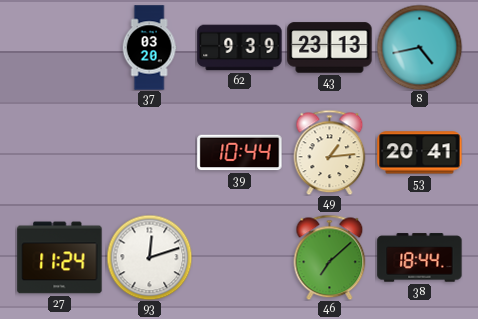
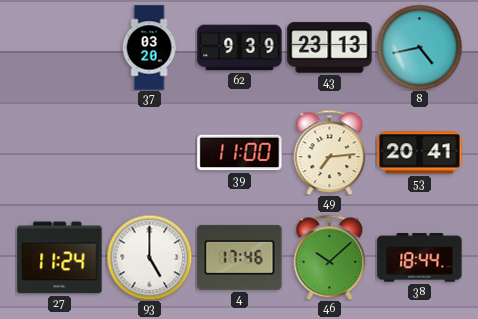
39: 10:44 -> 11:00 (240, 153)
49: 1:14 -> 7:14 (330, 152)
93: 12:12 -> 5:00 (149, 257)
4: none -> 17:46 (240, 257)
46: 7:08 -> 10:08 (330, 257)
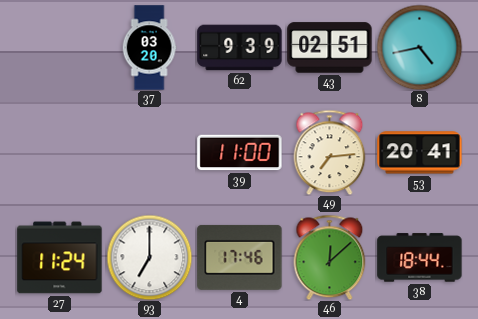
43: 23:13 -> 02:51 (330, 48)
93: 5:00 -> 7:00 (149, 257)
46: 10:08 -> 12:08 (330, 257)
